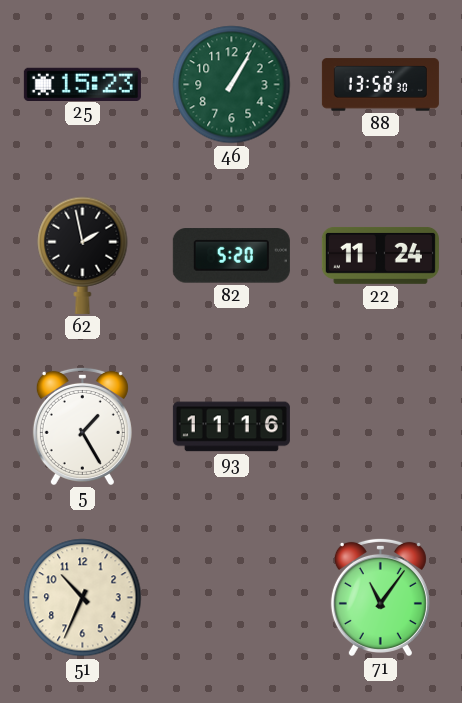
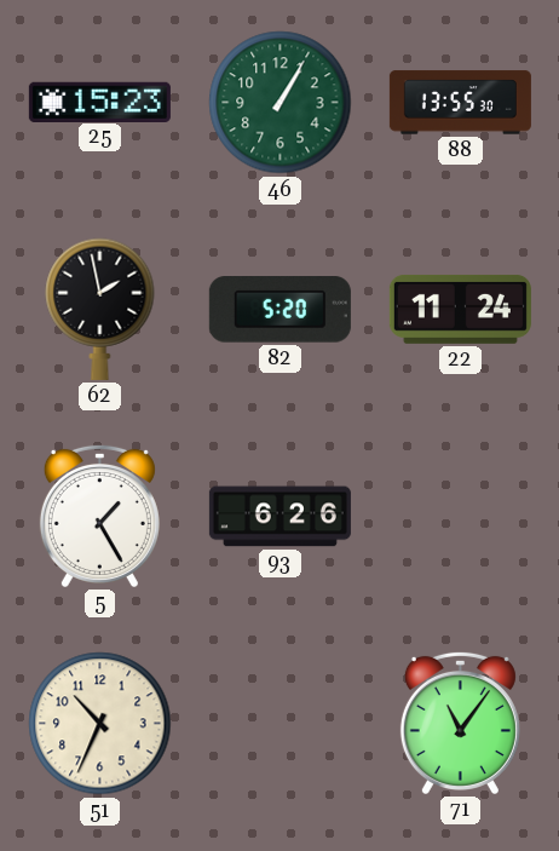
88: 13:58 -> 13:55 (460, 103)
93: 11:16 -> 6:26 (279, 517)
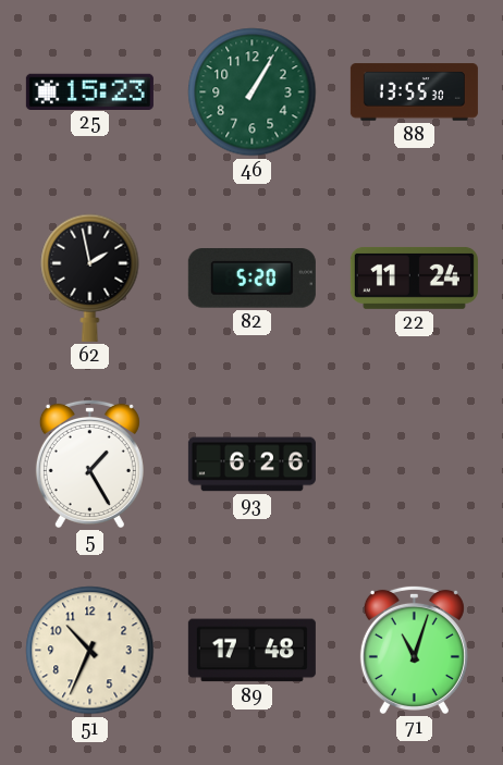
89: none -> 17:48 (251, 651)
71: 11:06 -> 11:03 (414, 650)
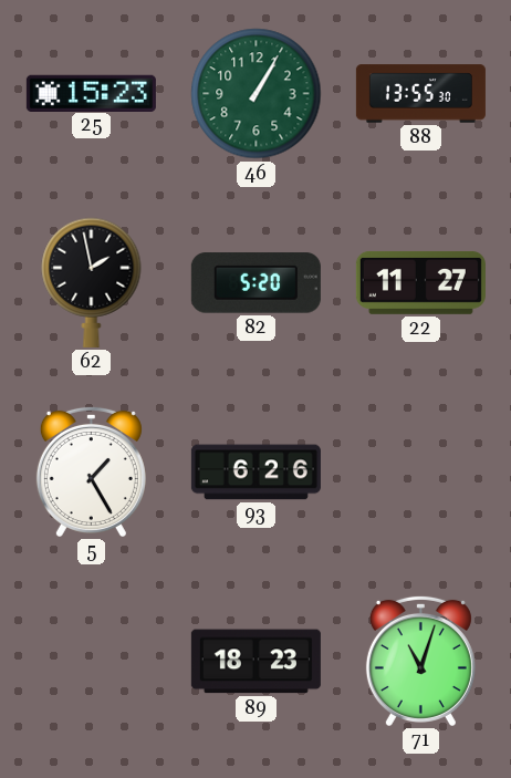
22: 11:24 -> 11:27 (420, 282)
51: 10:34 -> none (90, 651)
89: 17:48 -> 18:23 (255, 662)
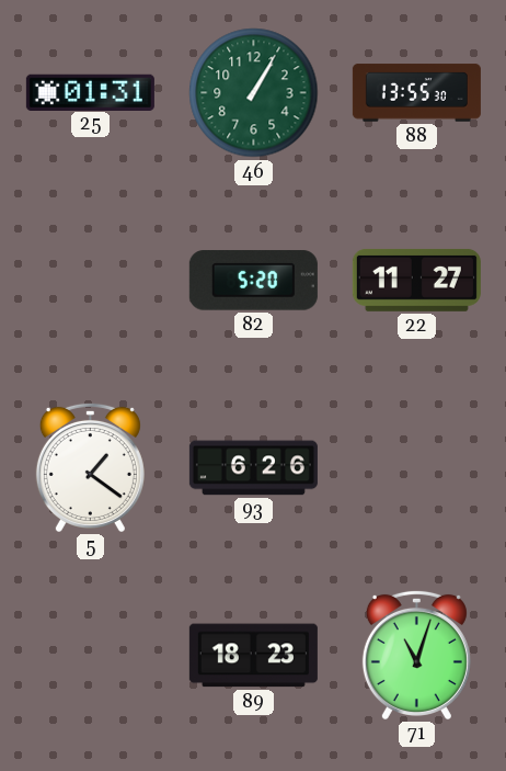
25: 15:23 -> 01:31 (90, 92)
62: 1:58 -> none (92, 282)
5: 1:25 -> 1:21 (90, 467)
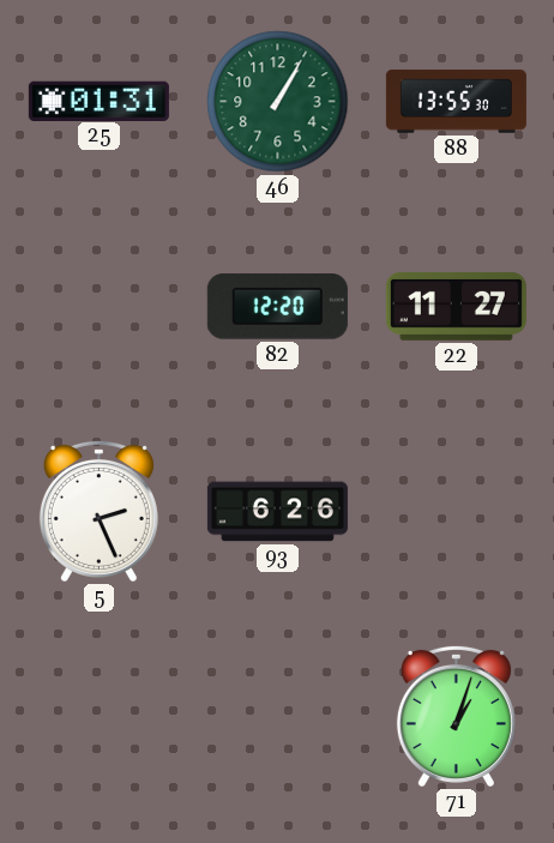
82: 5:20 -> 12:20 (277, 307)
5: 1:21 -> 2:26 (98, 511)
89: 18:23 -> none (253, 656)
71: 11:03 -> 1:03 (456, 716)
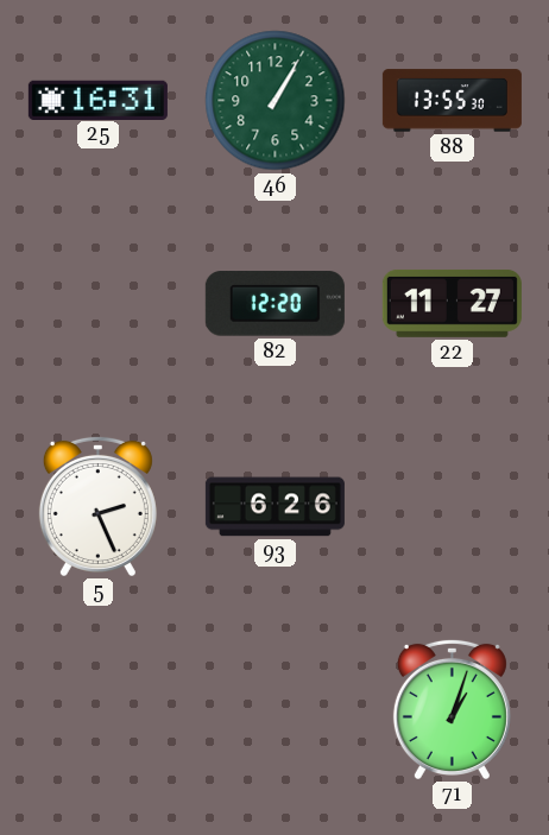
25: 01:31 -> 16:31 (97, 100)
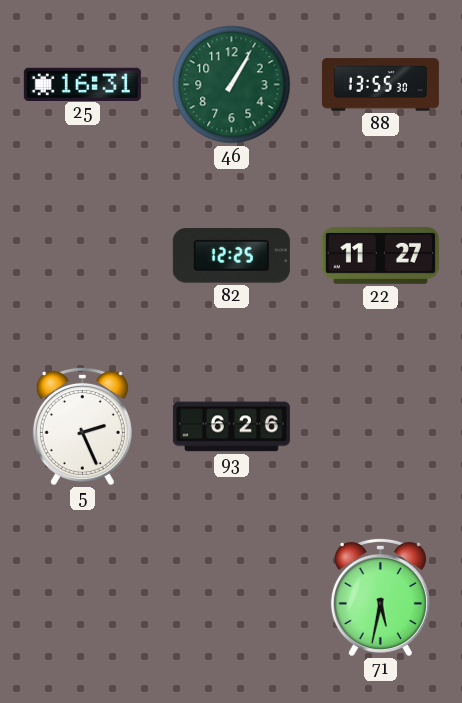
82: 12:20 -> 12:25 (231, 256)
71: 1:03 -> 5:32 (380, 597)
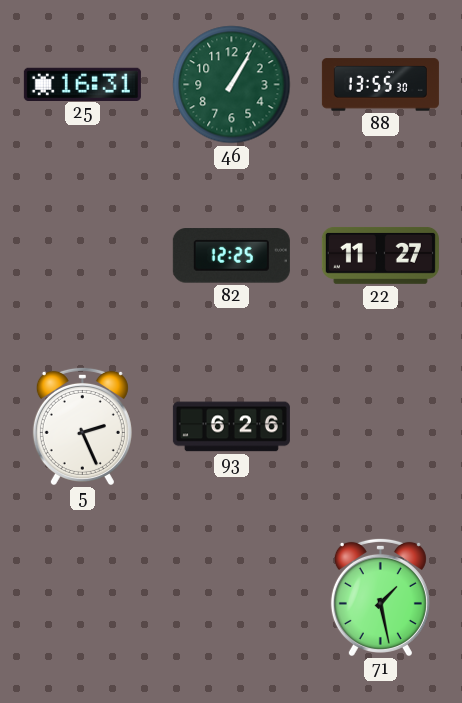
71: 5:32 -> 1:28 (380, 597)
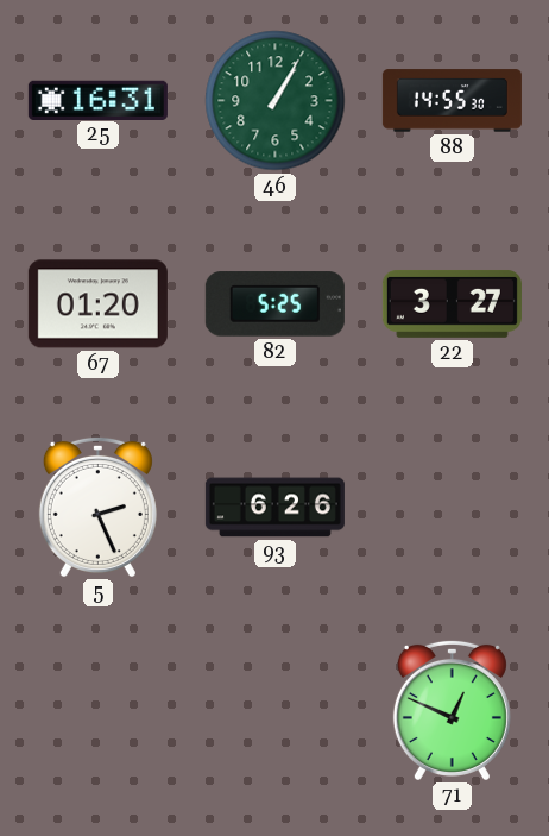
88: 13:55 -> 14:55 (452, 101)
67: none -> 01:20 (97, 304)
82: 12:25 -> 5:25 (274, 304)
22: 11:27 -> 3:27 (452, 303)
71: 1:28 -> 12:49 (452, 710)
